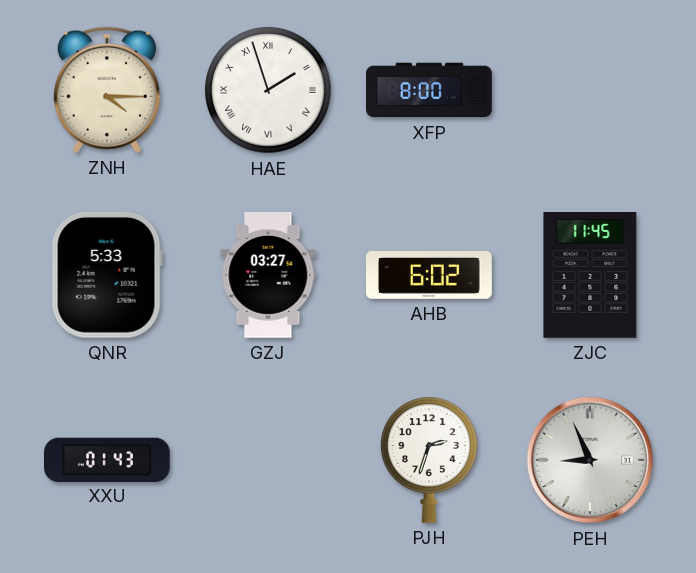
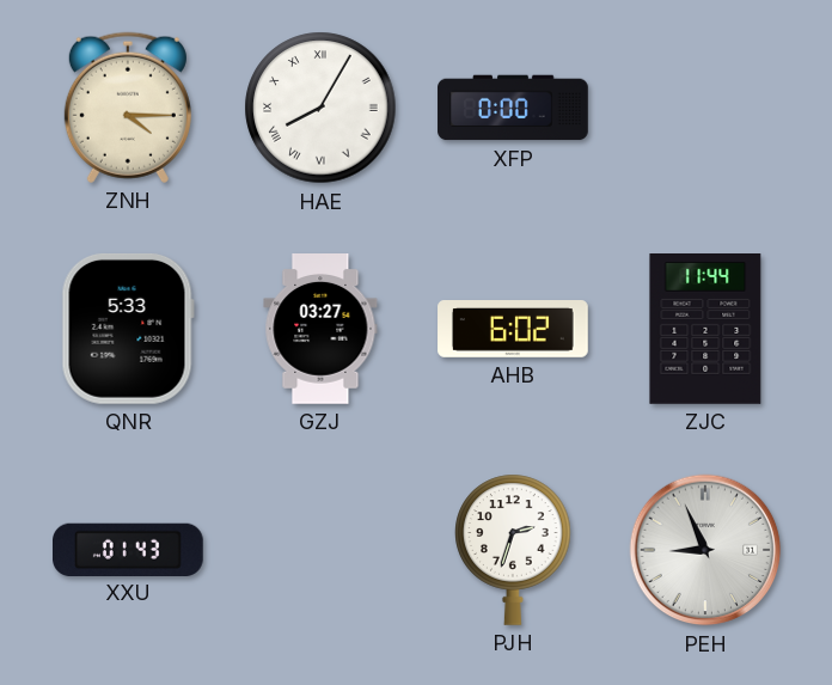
HAE: 1:57 -> 8:05 (320, 108)
XFP: 8:00 -> 0:00 (513, 108)
ZJC: 11:45 -> 11:44 (705, 330)
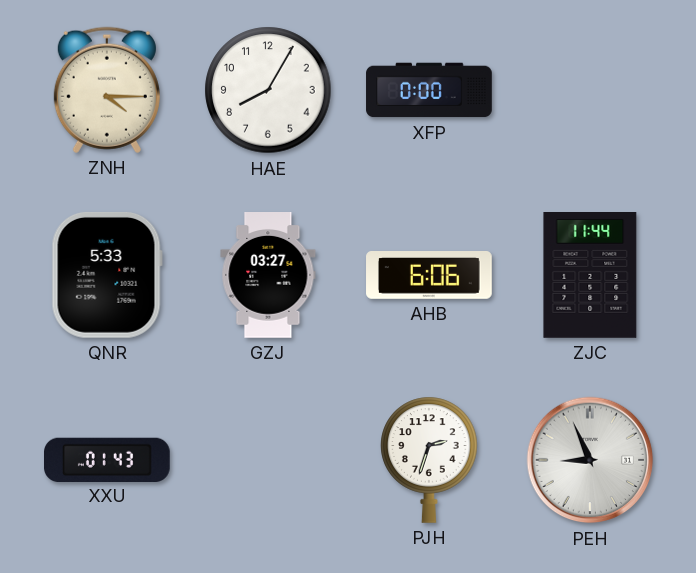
HAE numerals: Roman -> Arabic (268, 90)
AHB: 6:02 -> 6:06 (429, 276)
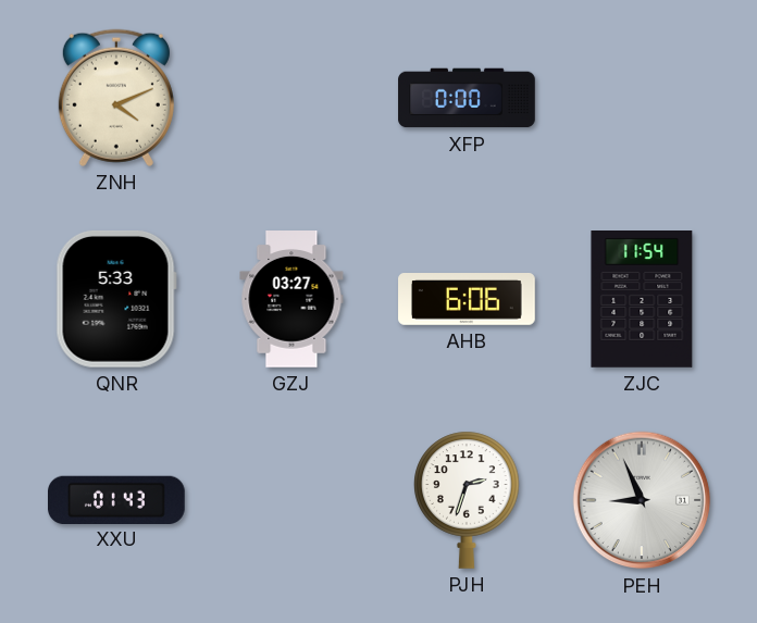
ZNH: 4:15 -> 4:11 (116, 98)
HAE: 8:05 -> none (268, 90)
ZJC: 11:44 -> 11:54 (642, 300)
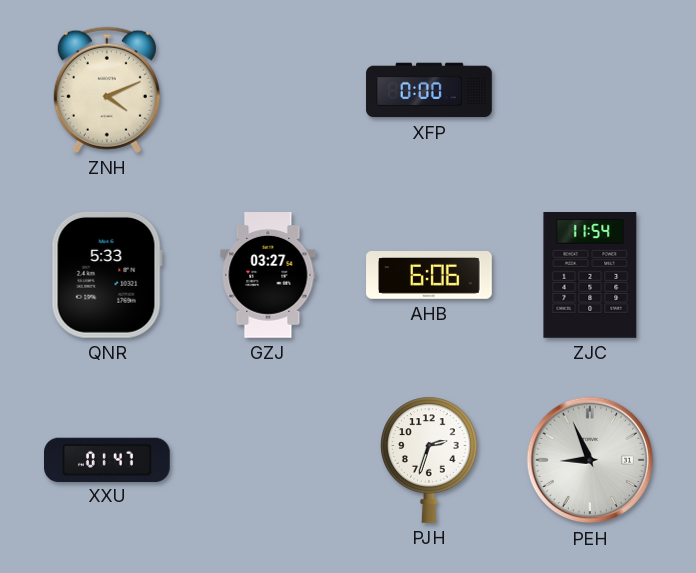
XXU: 01:43 -> 01:47 (108, 459)
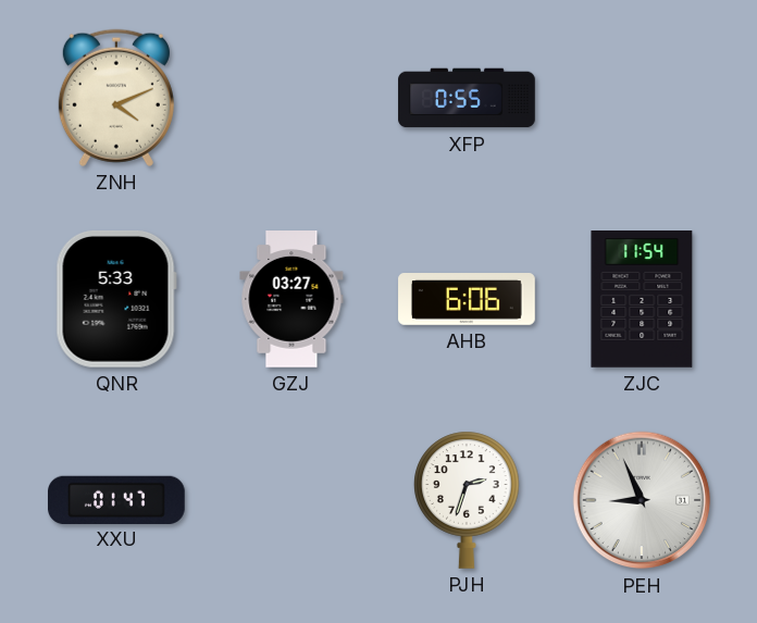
XFP: 0:00 -> 0:55 (467, 98)
